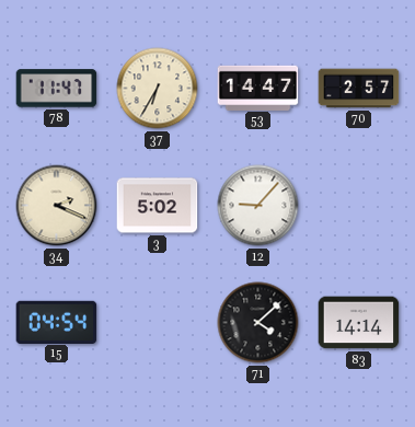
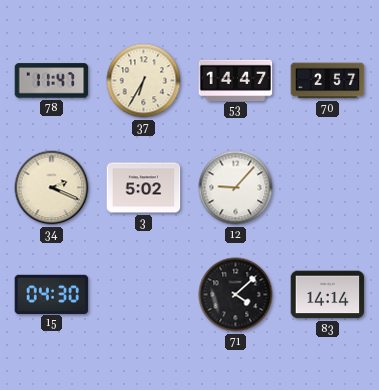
15: 04:54 -> 04:30 (52, 294)
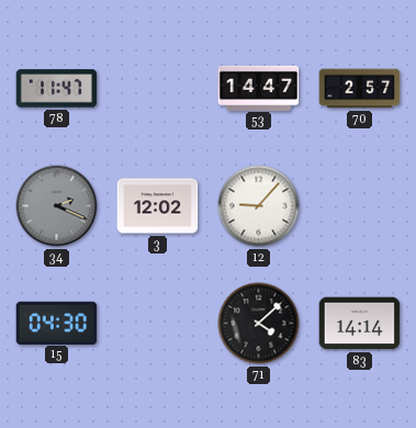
37: 6:35 -> none (144, 81)
34 dial: cream -> grey (57, 206)
3: 5:02 -> 12:02 (158, 206)
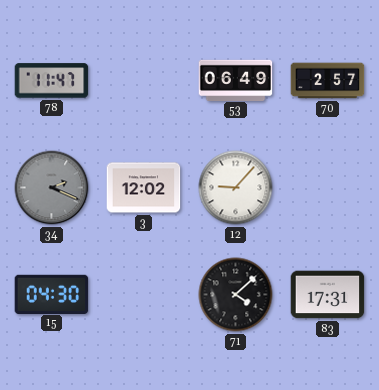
53: 14:47 -> 06:49 (236, 80)
83: 14:14 -> 17:31 (328, 295)
